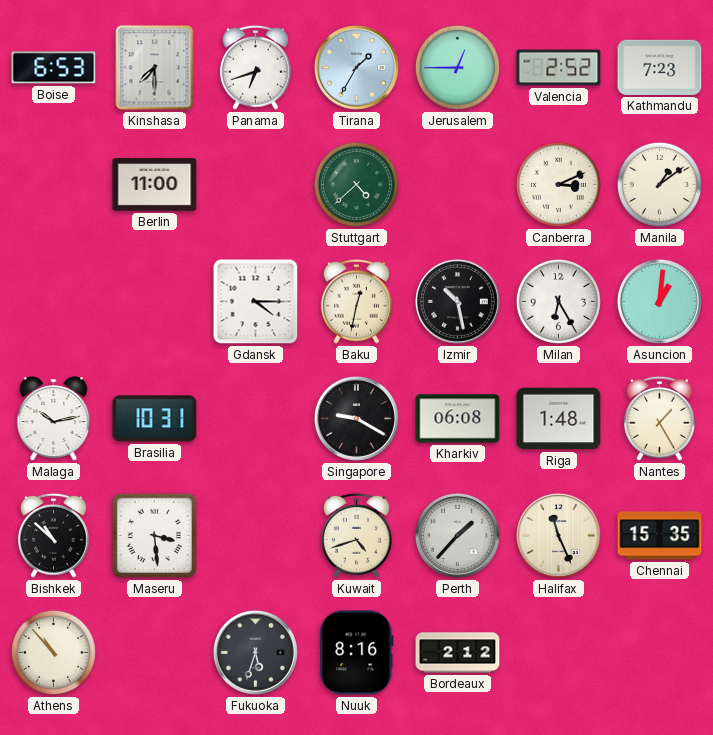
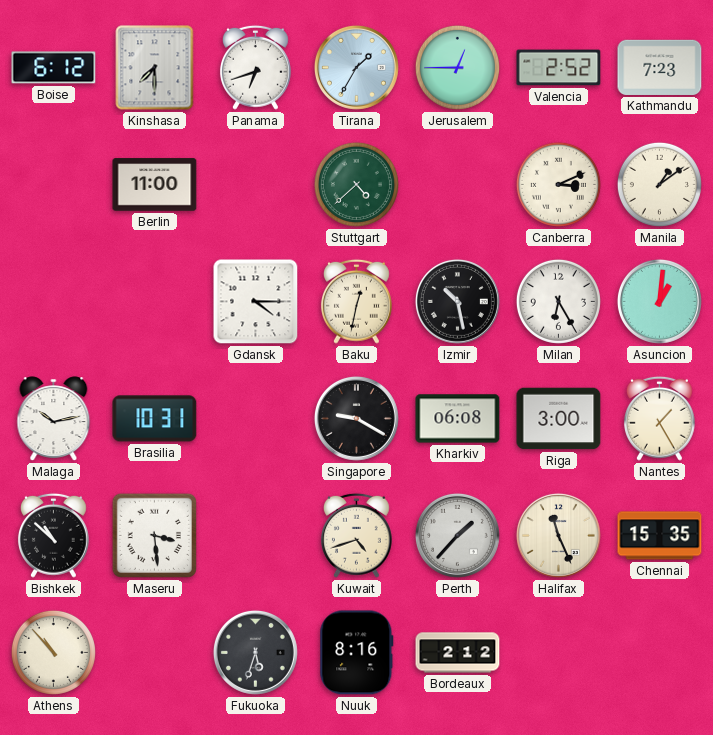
Boise: 6:53 -> 6:12 (54, 68)
Riga: 1:48 -> 3:00 (559, 419)
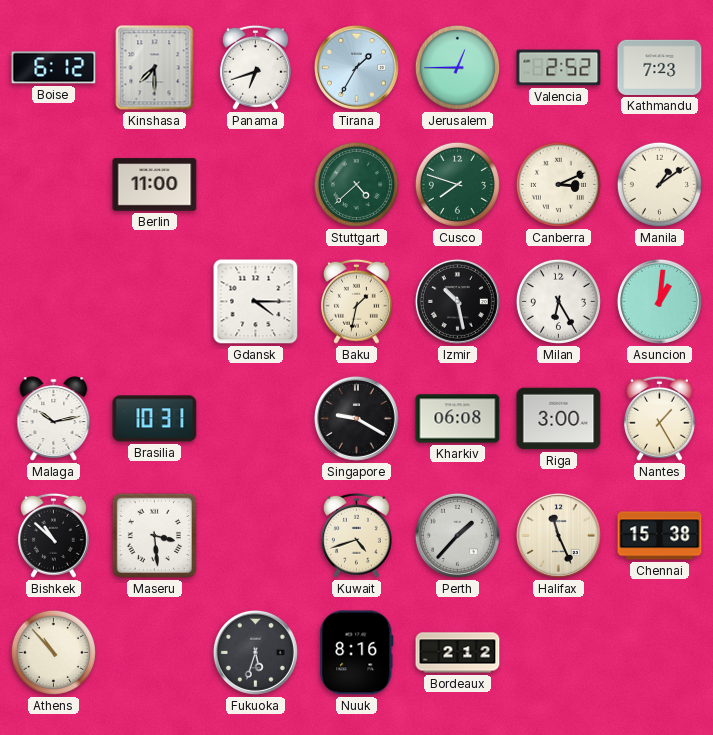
Cusco: none -> 7:48 (457, 184)
Baku: 12:32 -> 1:32 (356, 301)
Chennai: 15:35 -> 15:38 (660, 536)
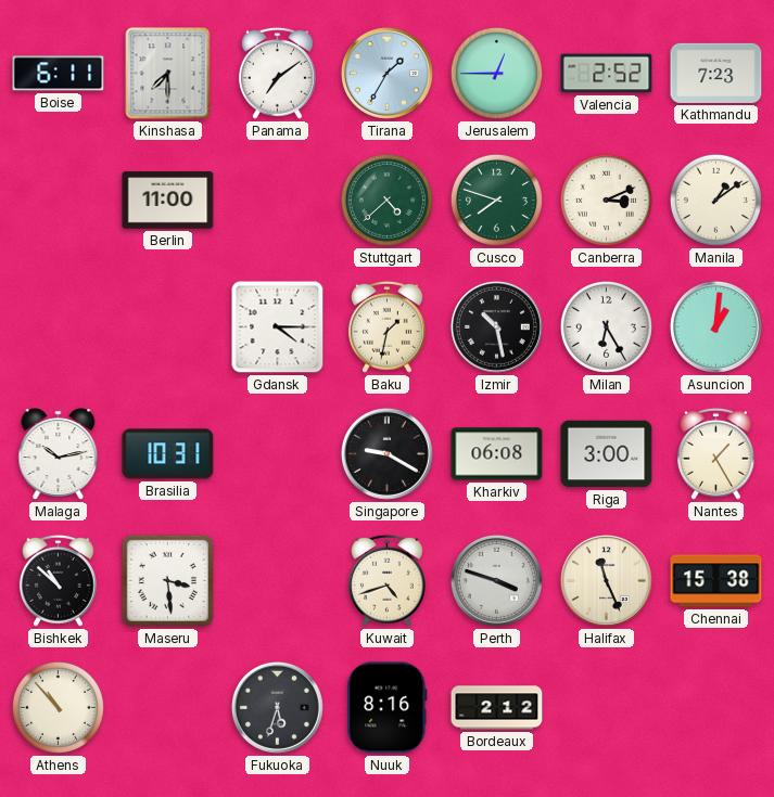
Boise: 6:12 -> 6:11 (59, 74)
Panama: 6:42 -> 7:09 (277, 73)
Perth: 1:37 -> 3:48 (496, 580)
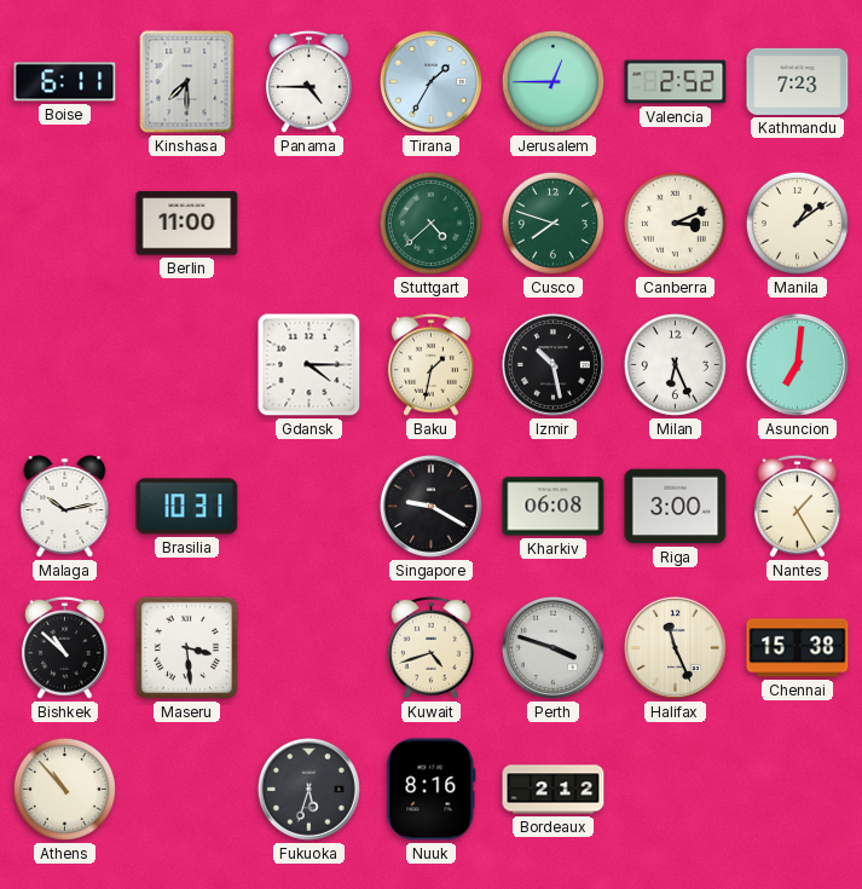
Panama: 7:09 -> 4:45 (308, 81)
Milan: 6:25 -> 6:26 (675, 364)
Asuncion: 1:01 -> 7:01 (797, 364)
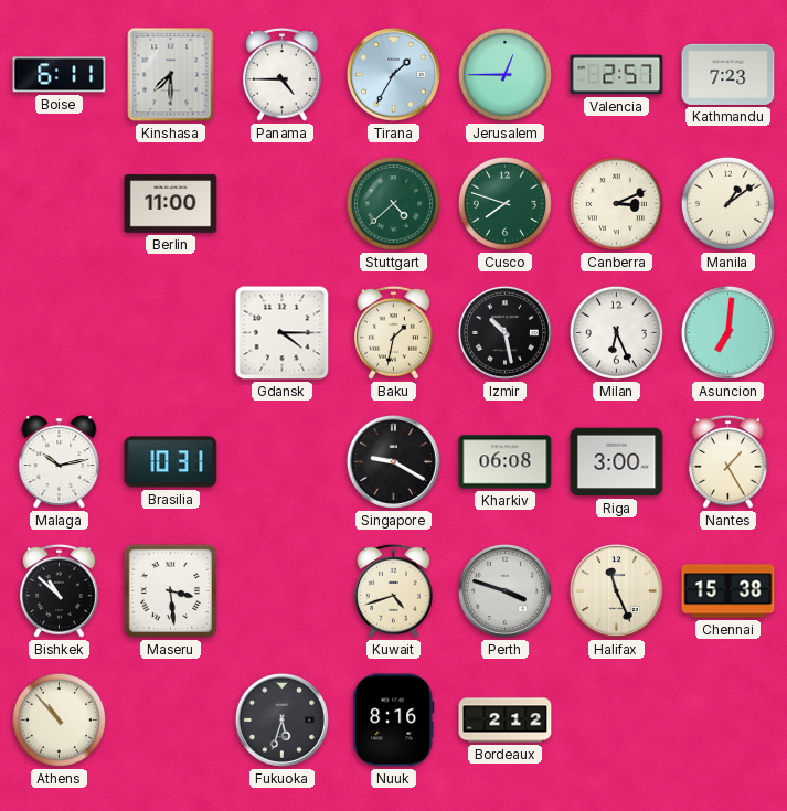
Valencia: 2:52 -> 2:57 (617, 75)
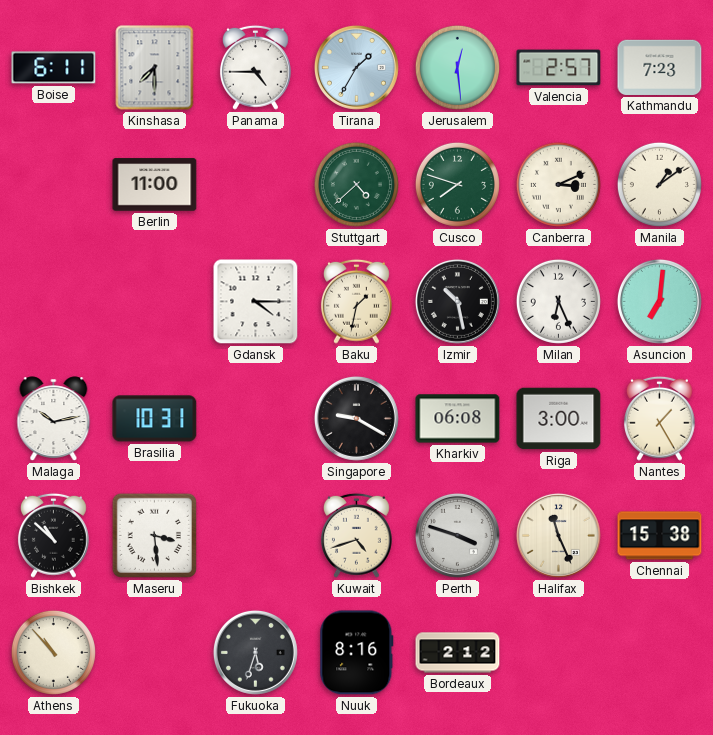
Jerusalem: 12:45 -> 12:29 (457, 67)
